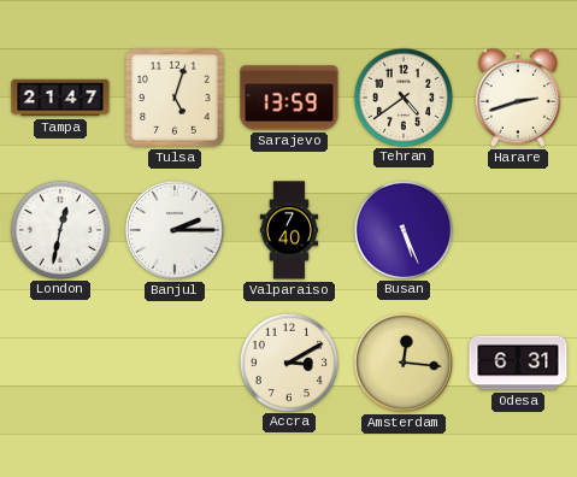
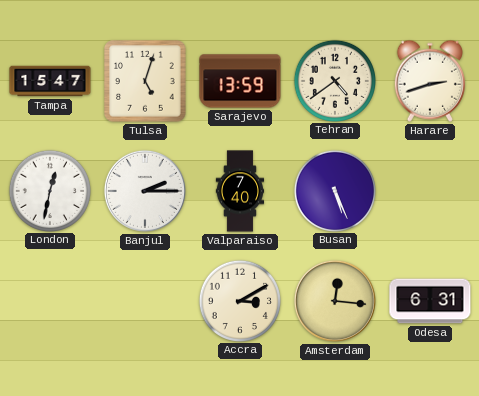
Tampa: 21:47 -> 15:47 (50, 81)
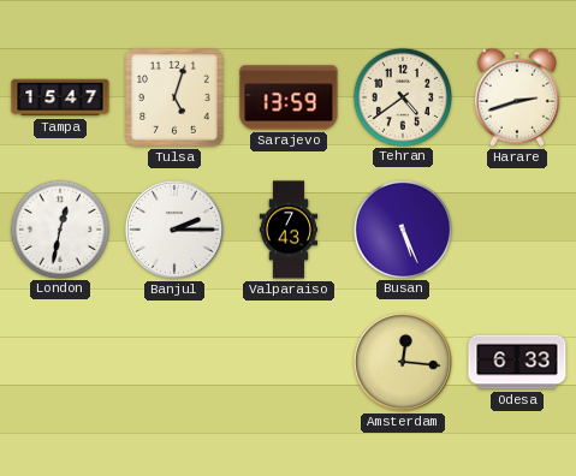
Valparaiso: 7:40 -> 7:43 (289, 230)
Accra: 3:10 -> none (239, 300)
Odesa: 6:31 -> 6:33 (517, 362)
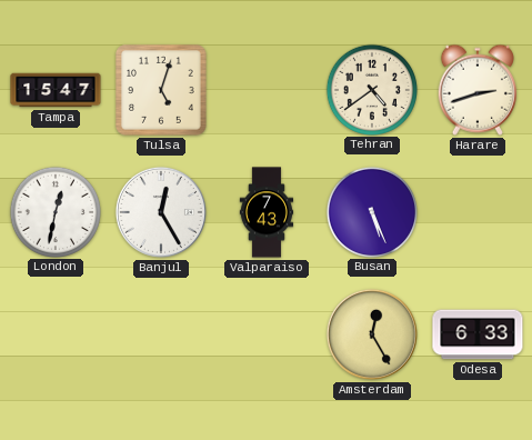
Sarajevo: 13:59 -> none (289, 97)
Banjul: 2:15 -> 12:25 (161, 212)
Amsterdam: 12:16 -> 12:25 (372, 334)
